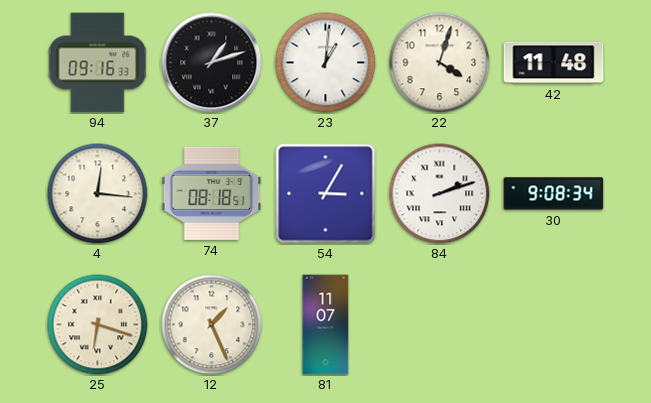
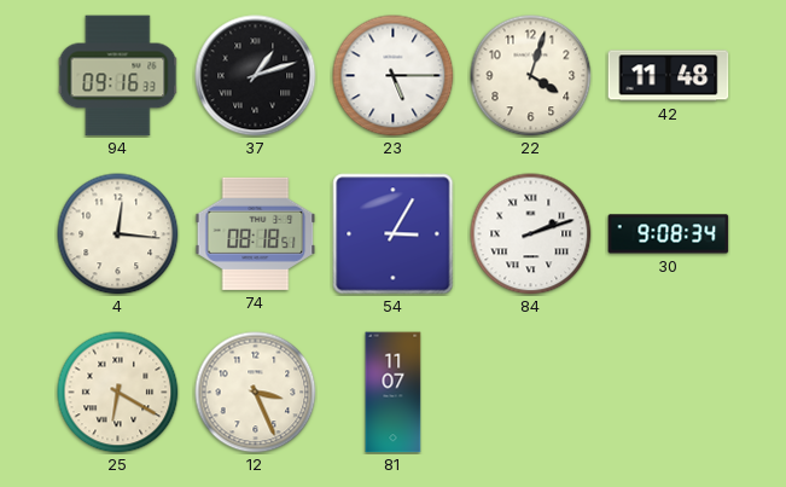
23: 1:01 -> 5:15 (394, 76)
25: 6:18 -> 6:20 (118, 393)
12: 1:26 -> 3:26 (256, 393)
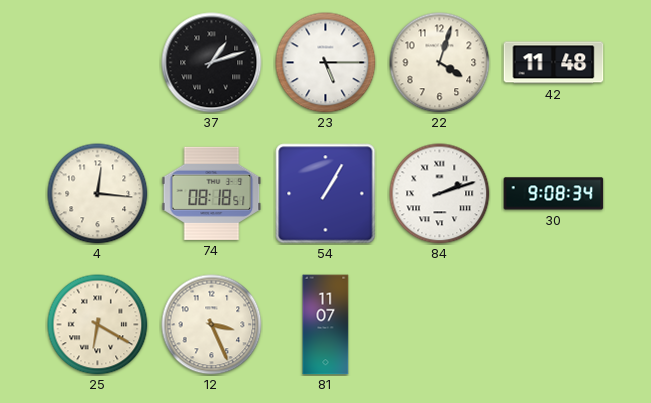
94: 09:16 -> none (118, 76)
54: 3:05 -> 1:05 (326, 194)
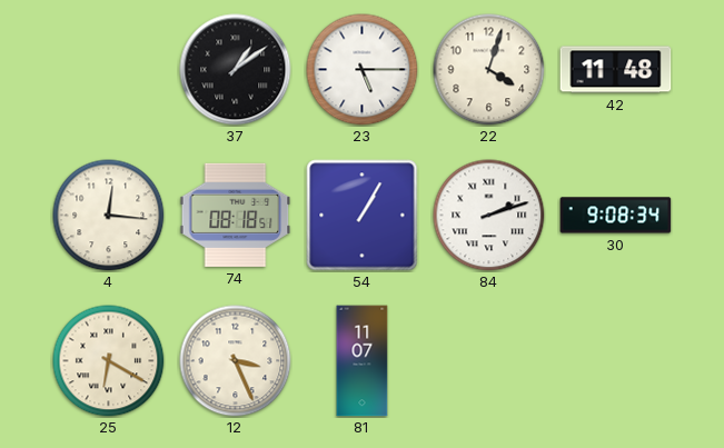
37: 1:12 -> 1:09 (236, 70)
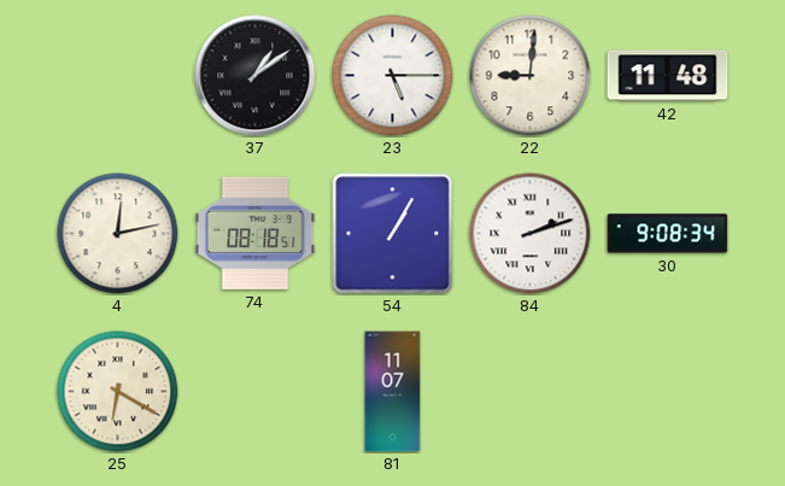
22: 4:03 -> 9:01 (531, 76)
4: 12:16 -> 12:13 (118, 234)
12: 3:26 -> none (236, 361)
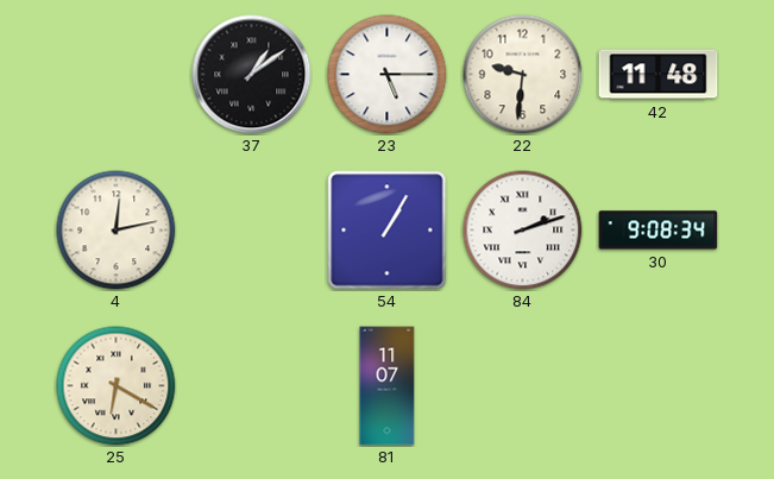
22: 9:01 -> 9:31 (523, 75)
74: 08:18 -> none (256, 233)
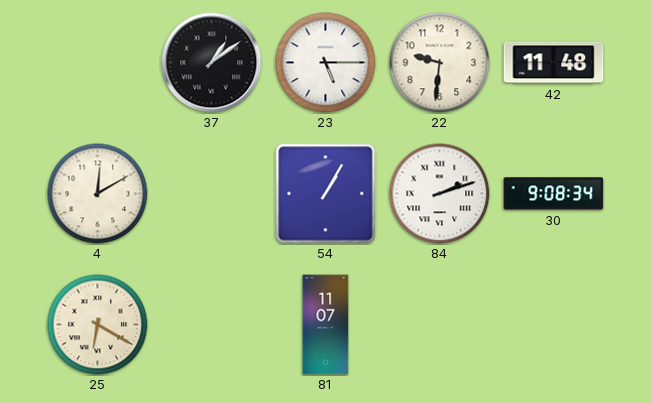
4: 12:13 -> 12:10 (98, 194)
